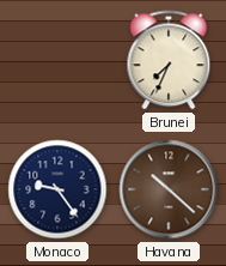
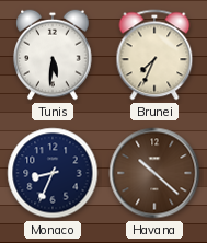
Tunis: none -> 5:31 (53, 55)
Monaco: 9:24 -> 8:34 (53, 173)
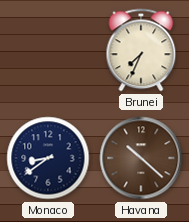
Tunis: 5:31 -> none (53, 55)
Monaco: 8:34 -> 8:39 (48, 158)
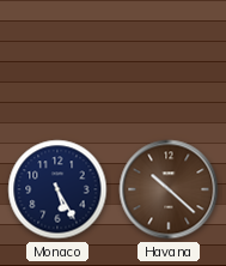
Brunei: 7:34 -> none (141, 50)
Monaco: 8:39 -> 5:25 (57, 189)
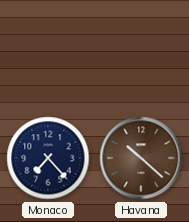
Monaco: 5:25 -> 7:23 (48, 158)
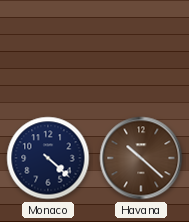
Monaco: 7:23 -> 4:22 (48, 158)
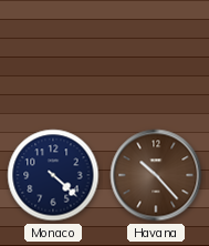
Havana: 10:22 -> 10:23 (156, 175)
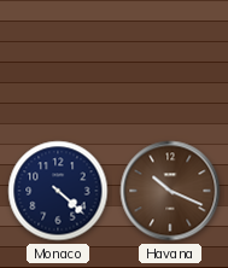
Havana: 10:23 -> 10:19 (170, 191)
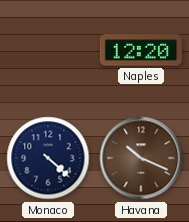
Naples: none -> 12:20 (140, 50)
